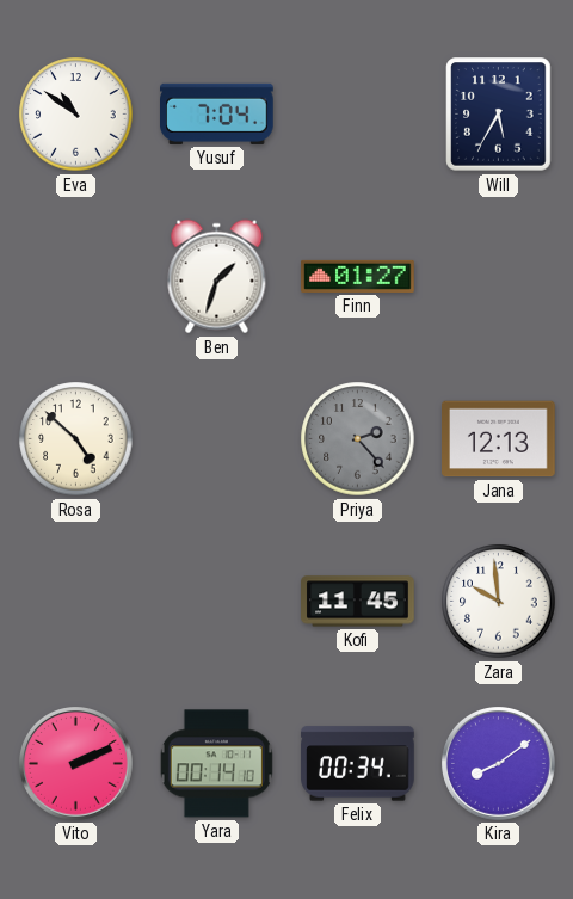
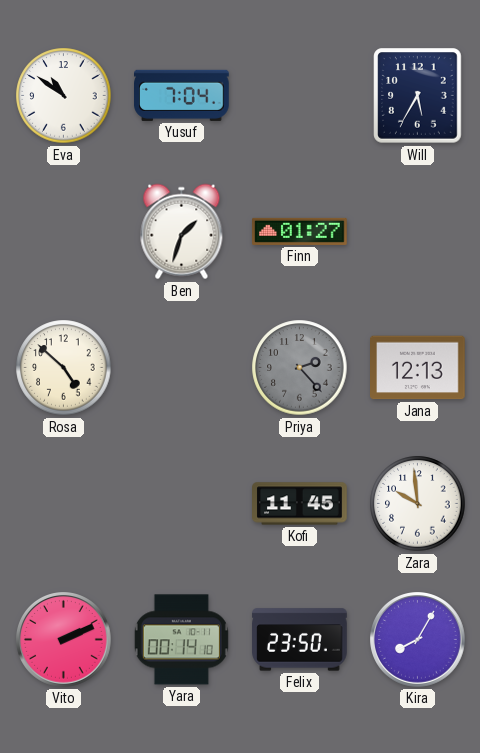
Felix: 00:34 -> 23:50 (300, 640)
Kira: 8:09 -> 8:05 (418, 640)
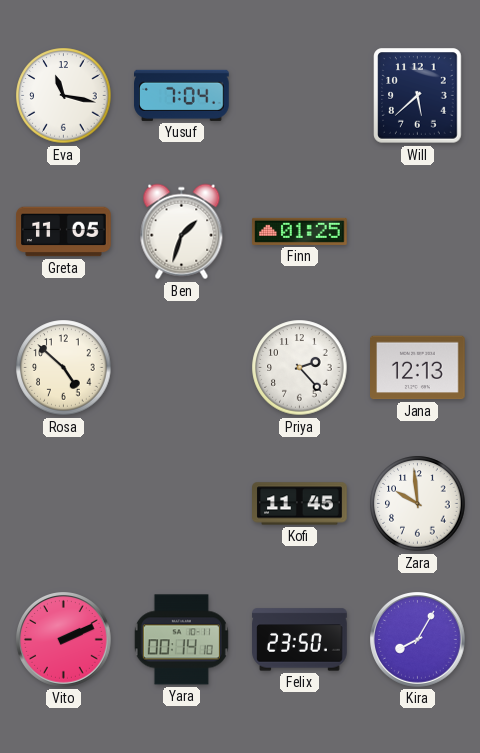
Eva: 10:51 -> 11:17 (64, 96)
Will: 5:35 -> 5:38 (418, 96)
Greta: none -> 11:05 (64, 232)
Finn: 01:27 -> 01:25 (300, 231)
Priya dial: grey -> white (300, 368)
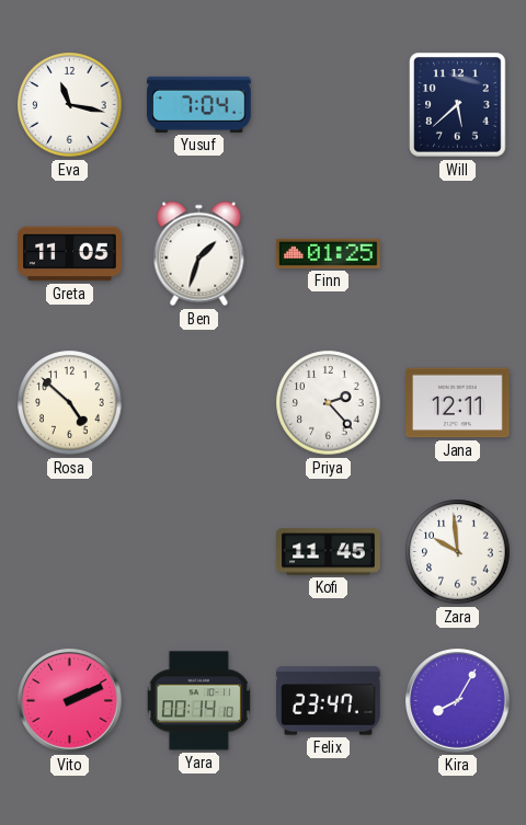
Jana: 12:13 -> 12:11 (458, 403)
Felix: 23:50 -> 23:47 (329, 701)
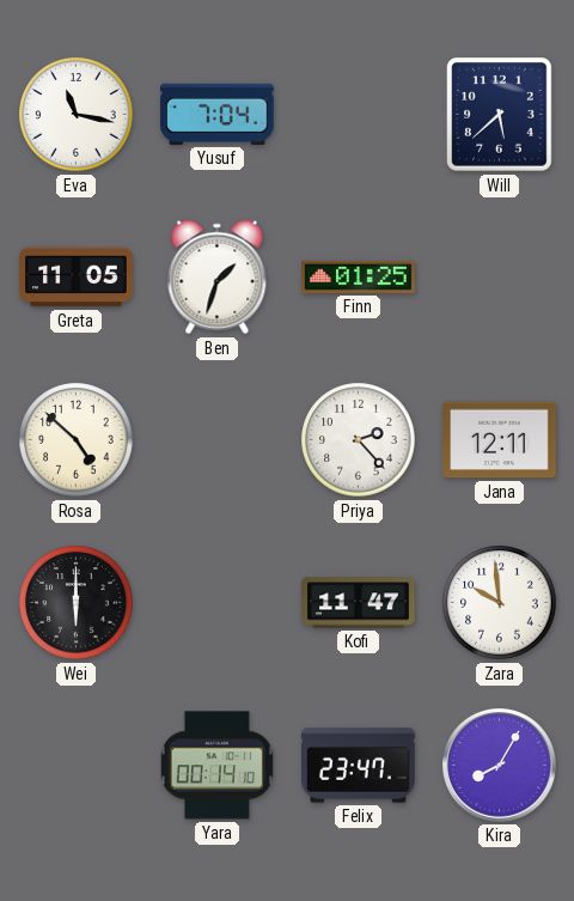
Wei: none -> 6:00 (77, 603)
Kofi: 11:45 -> 11:47 (359, 603)
Vito: 2:11 -> none (70, 701)
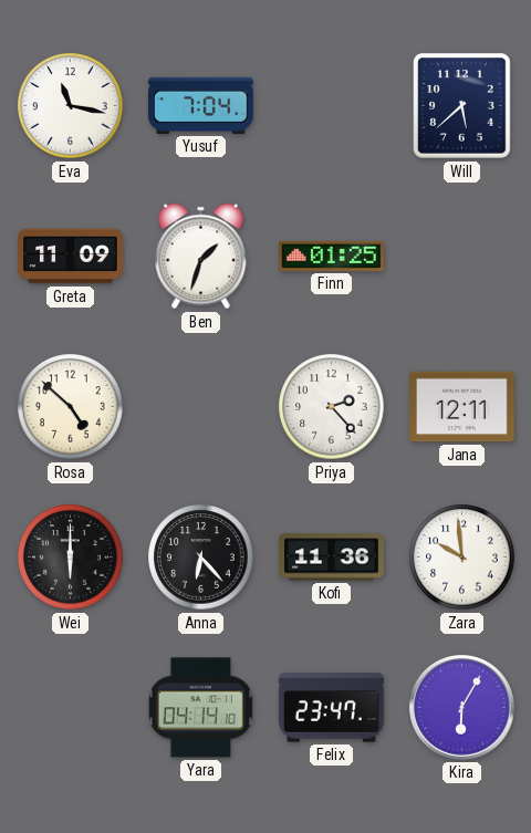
Greta: 11:05 -> 11:09 (71, 257)
Anna: none -> 6:23 (201, 558)
Kofi: 11:47 -> 11:36 (332, 558)
Yara: 00:14 -> 04:14 (200, 708)
Kira: 8:05 -> 6:05 (462, 708)
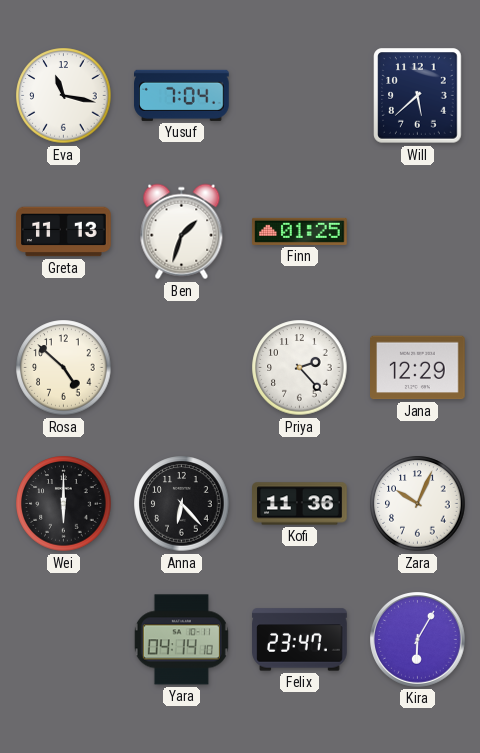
Greta: 11:09 -> 11:13 (64, 232)
Jana: 12:11 -> 12:29 (418, 368)
Zara: 9:59 -> 10:04 (418, 504)
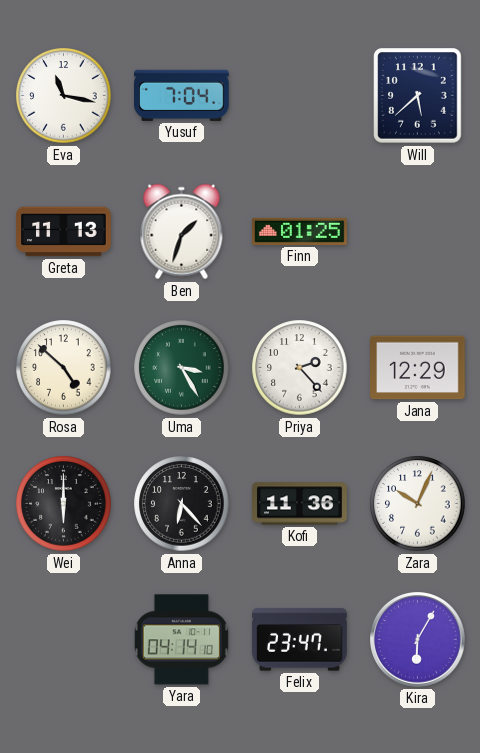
Uma: none -> 3:25 (182, 368)
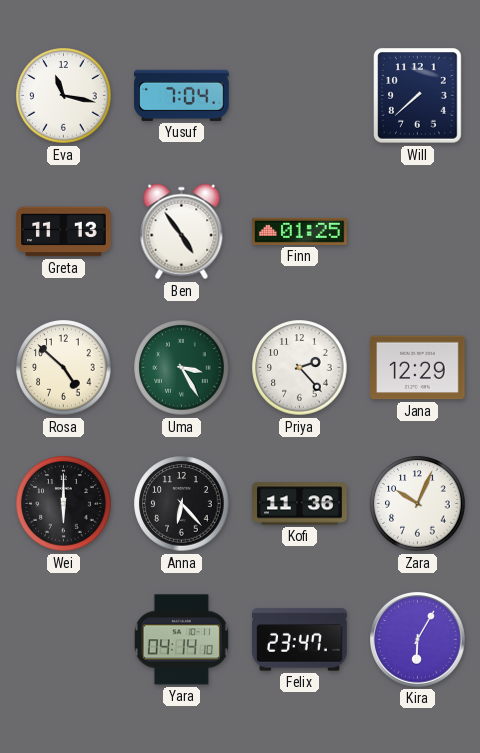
Will: 5:38 -> 7:38 (418, 96)
Ben: 1:33 -> 4:54 (182, 232)
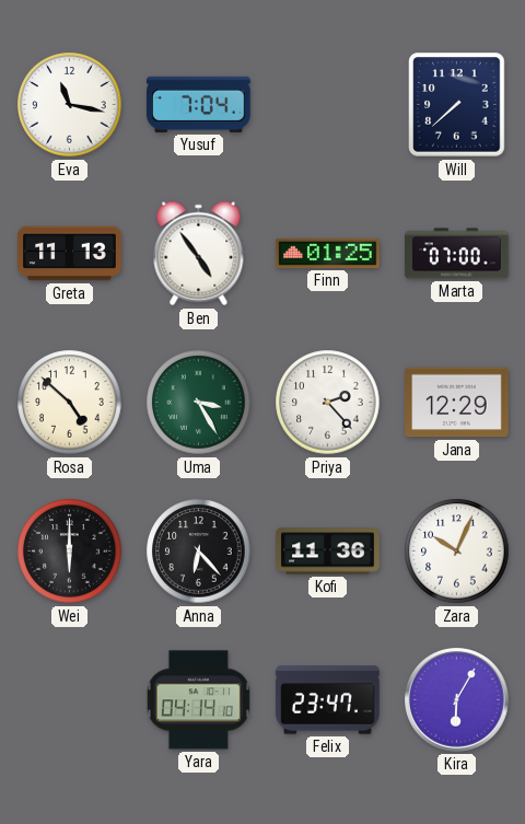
Marta: none -> 07:00 (457, 254)
